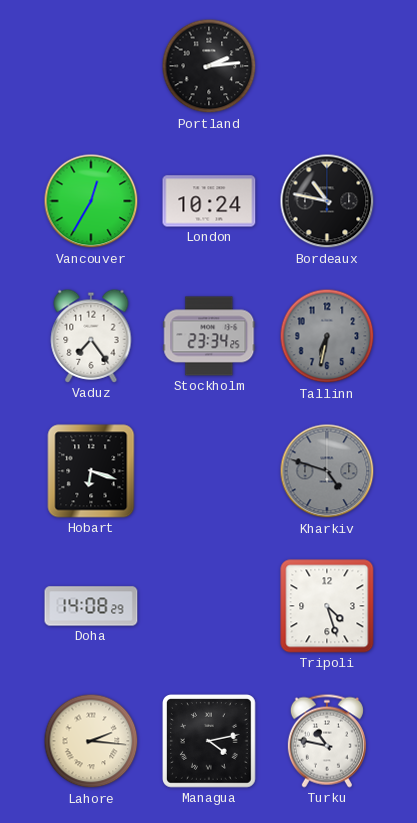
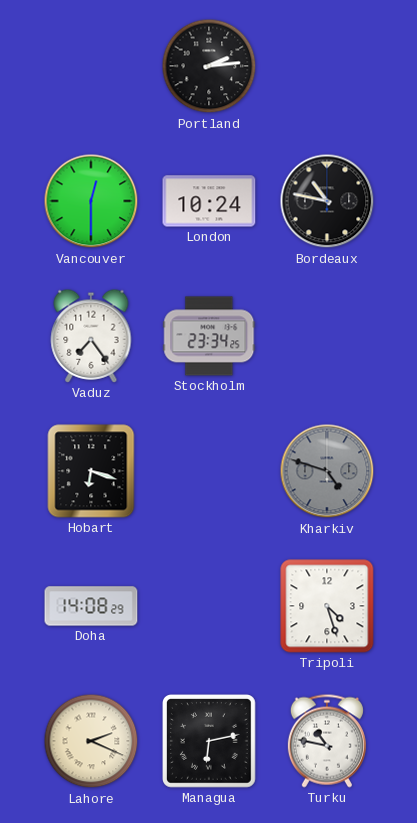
Vancouver: 12:35 -> 12:30 (91, 201)
Tallinn: 6:32 -> none (327, 336)
Lahore: 2:16 -> 2:19 (91, 741)
Managua: 4:13 -> 6:13 (210, 742)
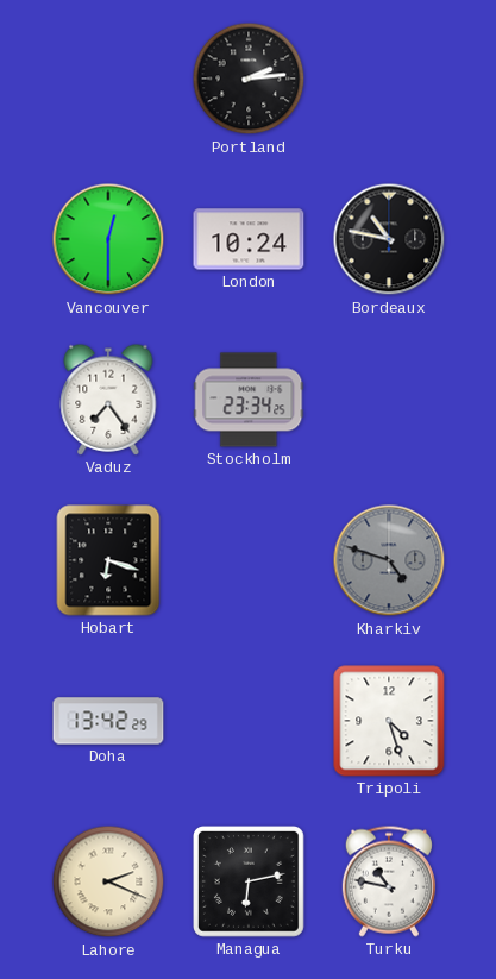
Doha: 14:08 -> 13:42 (108, 721)
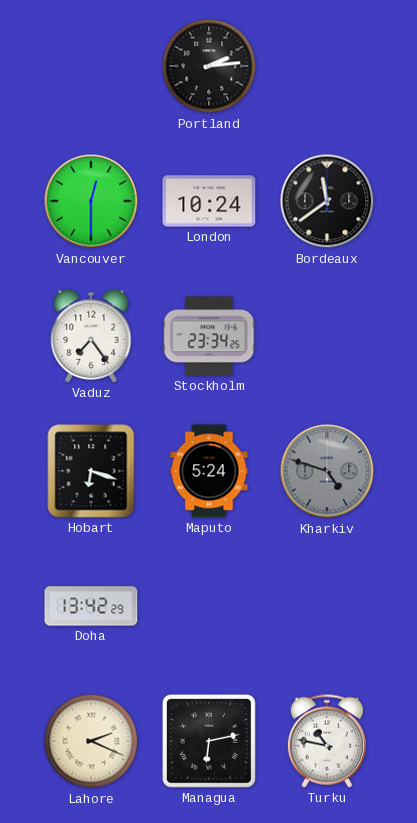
Bordeaux: 10:47 -> 11:39 (327, 201)
Maputo: none -> 5:24 (209, 471)
Tripoli: 4:27 -> none (389, 721)
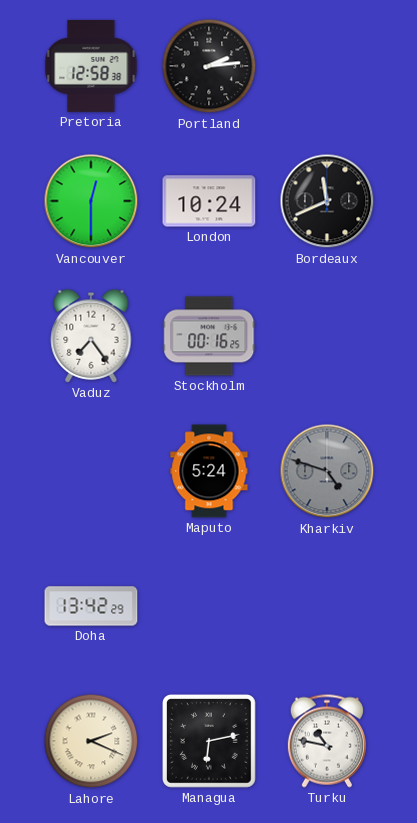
Pretoria: none -> 12:58 (91, 66)
Bordeaux: 11:39 -> 11:41 (327, 201)
Stockholm: 23:34 -> 00:16 (209, 336)
Hobart: 6:18 -> none (91, 471)
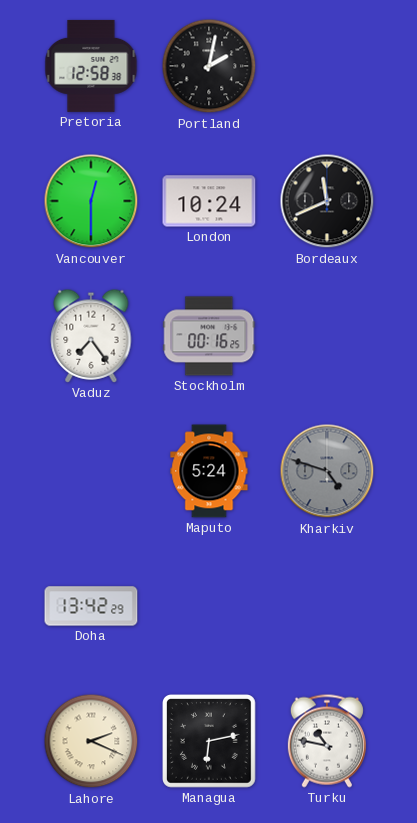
Portland: 2:14 -> 2:02 (209, 66)
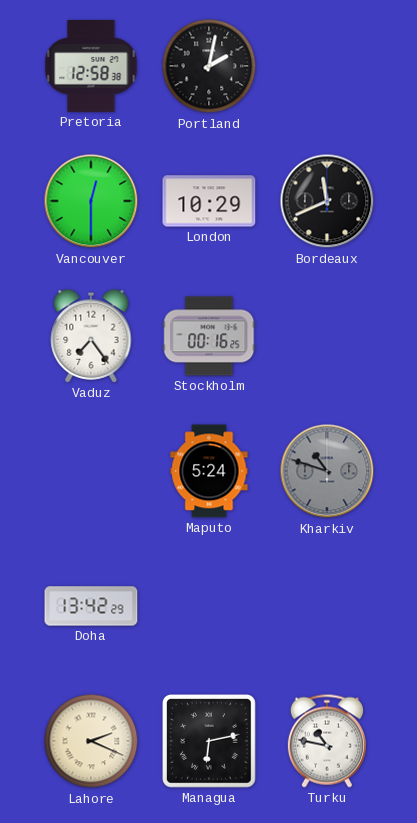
London: 10:24 -> 10:29 (209, 201)
Kharkiv: 4:48 -> 10:48 (327, 471)
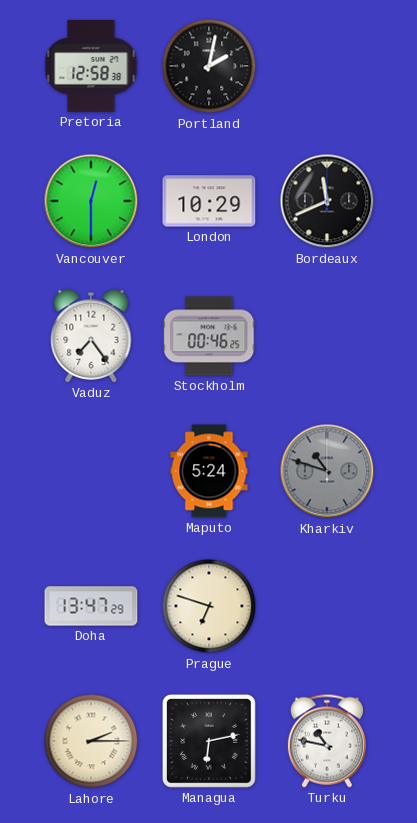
Stockholm: 00:16 -> 00:46 (209, 336)
Doha: 13:42 -> 13:47 (91, 606)
Prague: none -> 6:48 (209, 606)
Lahore: 2:19 -> 2:15 (91, 741)
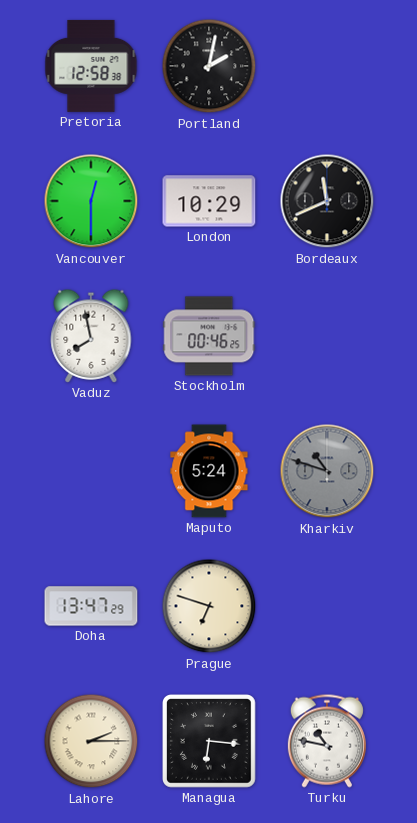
Vaduz: 7:24 -> 7:58 (91, 336)
Managua: 6:13 -> 6:16 (210, 742)
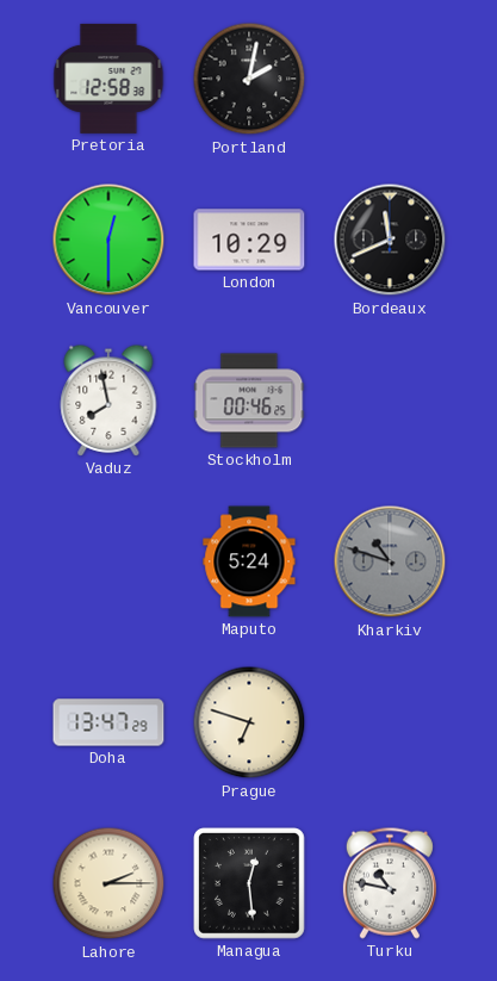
Managua: 6:16 -> 12:29 (250, 884)
